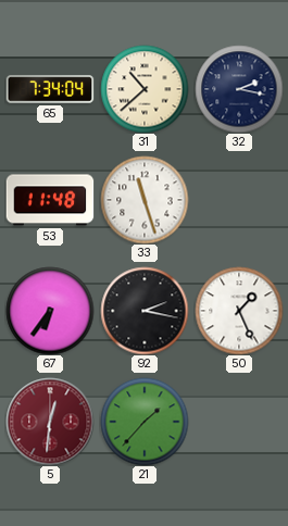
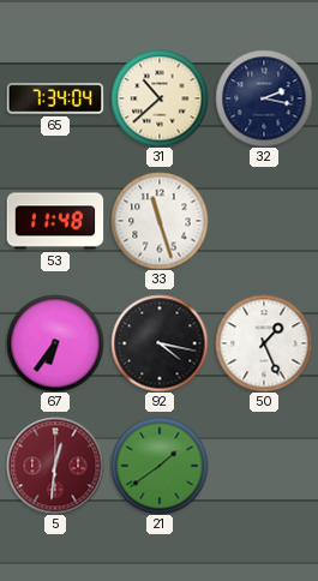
92: 2:17 -> 4:17 (160, 343)
21: 1:37 -> 1:39 (160, 466)
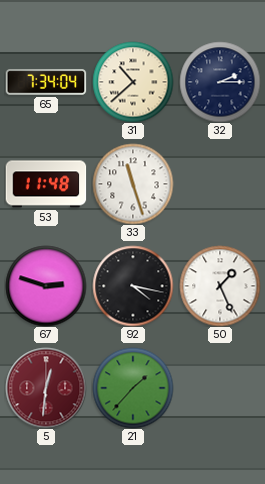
32: 2:17 -> 2:15 (220, 82)
67: 6:36 -> 2:48 (46, 286)
21: 1:39 -> 1:37 (133, 388)
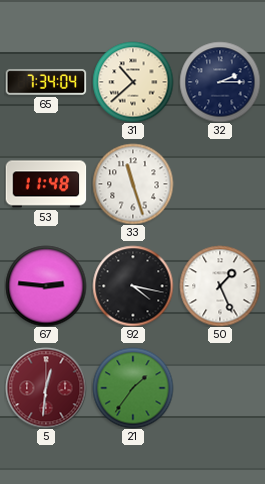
67: 2:48 -> 2:46 (46, 286)
21: 1:37 -> 1:36 (133, 388)
